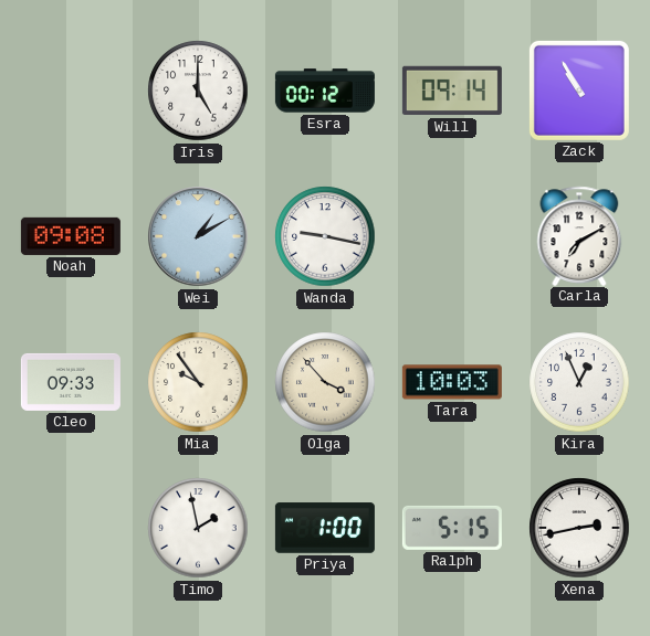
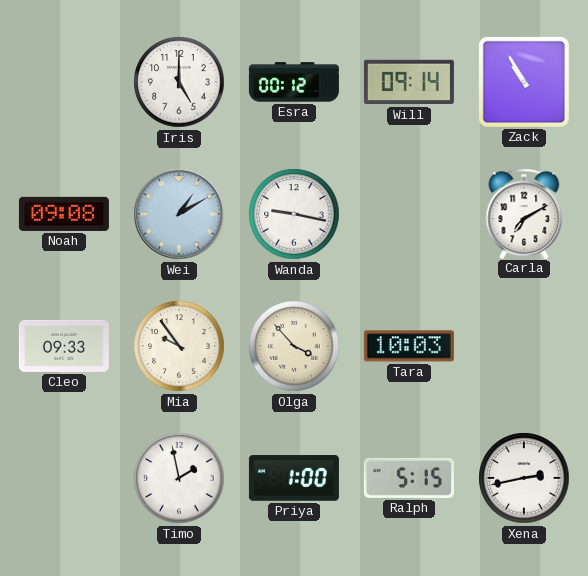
Kira: 12:56 -> none (579, 382)
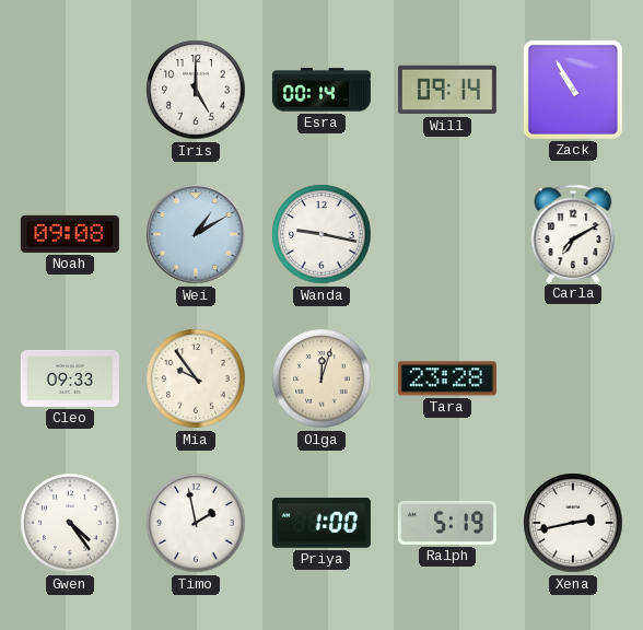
Esra: 00:12 -> 00:14 (321, 90)
Olga: 3:53 -> 12:03 (321, 378)
Tara: 10:03 -> 23:28 (447, 378)
Gwen: none -> 4:24 (70, 523)
Ralph: 5:15 -> 5:19 (447, 523)
